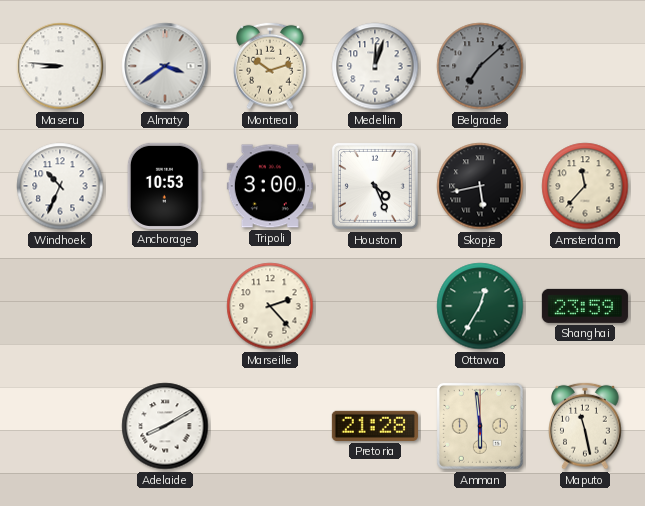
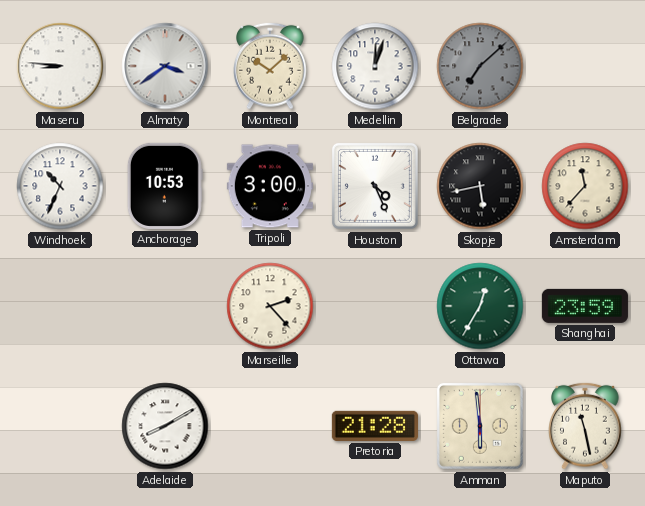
Montreal: 10:12 -> 10:08 (271, 66)
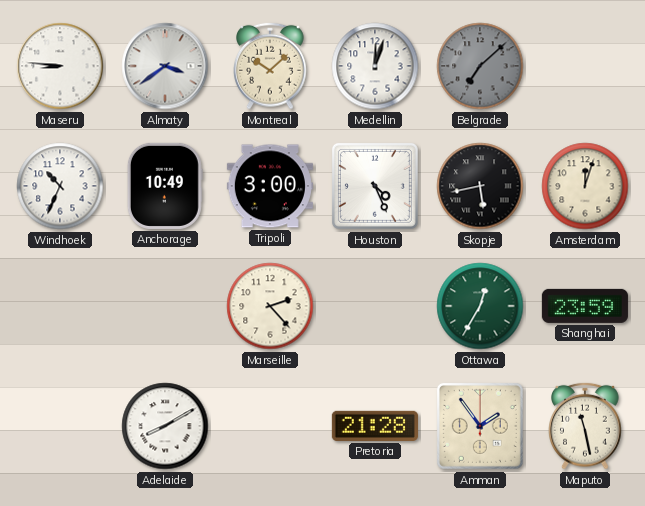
Anchorage: 10:53 -> 10:49 (165, 186)
Amsterdam: 11:37 -> 12:03 (585, 186)
Amman: 5:59 -> 1:54 (480, 426)
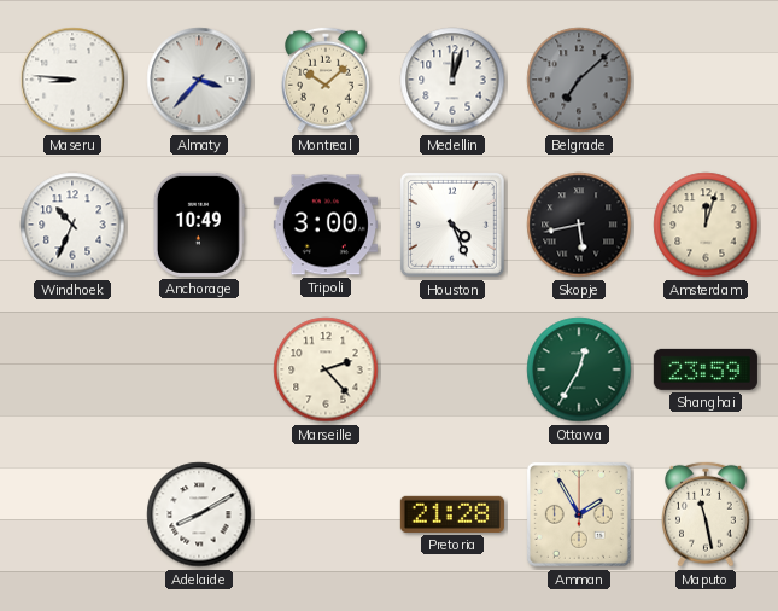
Almaty: 3:39 -> 3:37 (199, 80)
Amman: 1:54 -> 1:55 (579, 514)
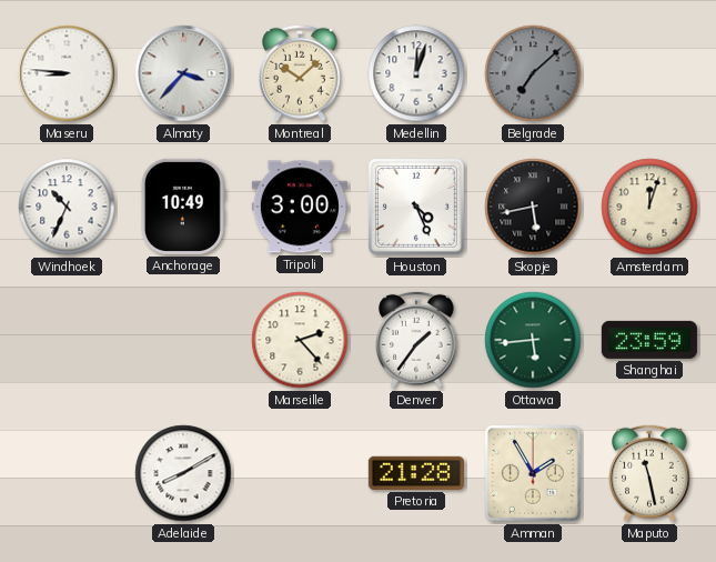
Denver: none -> 1:36 (417, 340)
Ottawa: 12:35 -> 5:44 (533, 340)
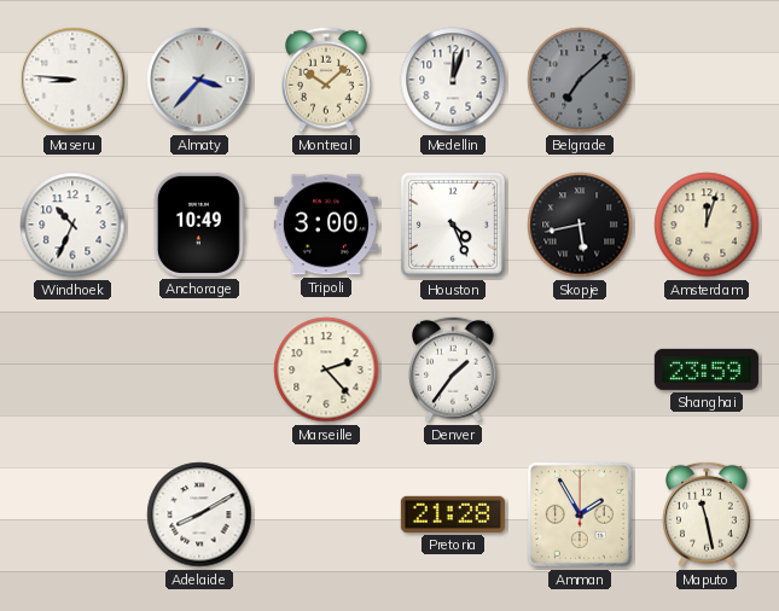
Ottawa: 5:44 -> none (533, 340)
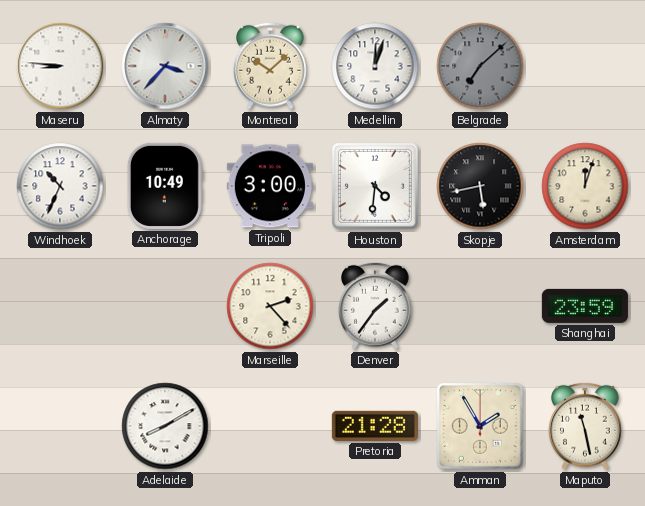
Houston: 4:26 -> 4:31 (375, 186)
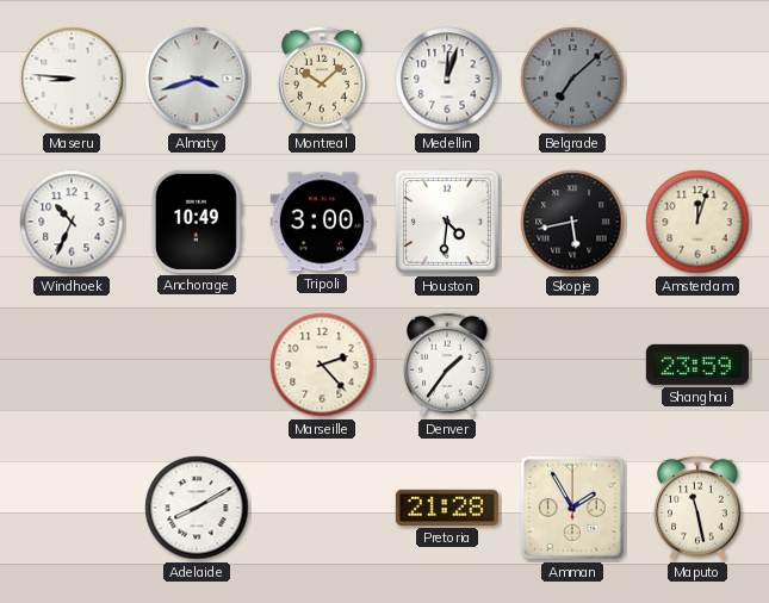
Almaty: 3:37 -> 3:42 (197, 79)
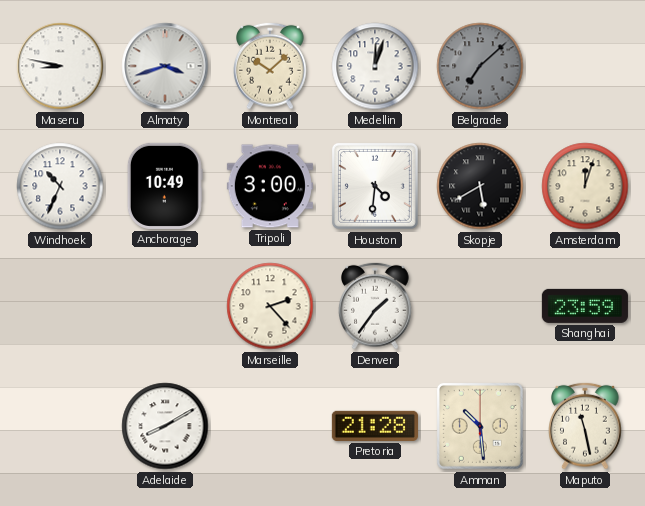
Maseru: 8:46 -> 8:47 (60, 66)
Skopje: 5:43 -> 5:40 (480, 186)
Amman: 1:55 -> 10:29 (480, 426)
